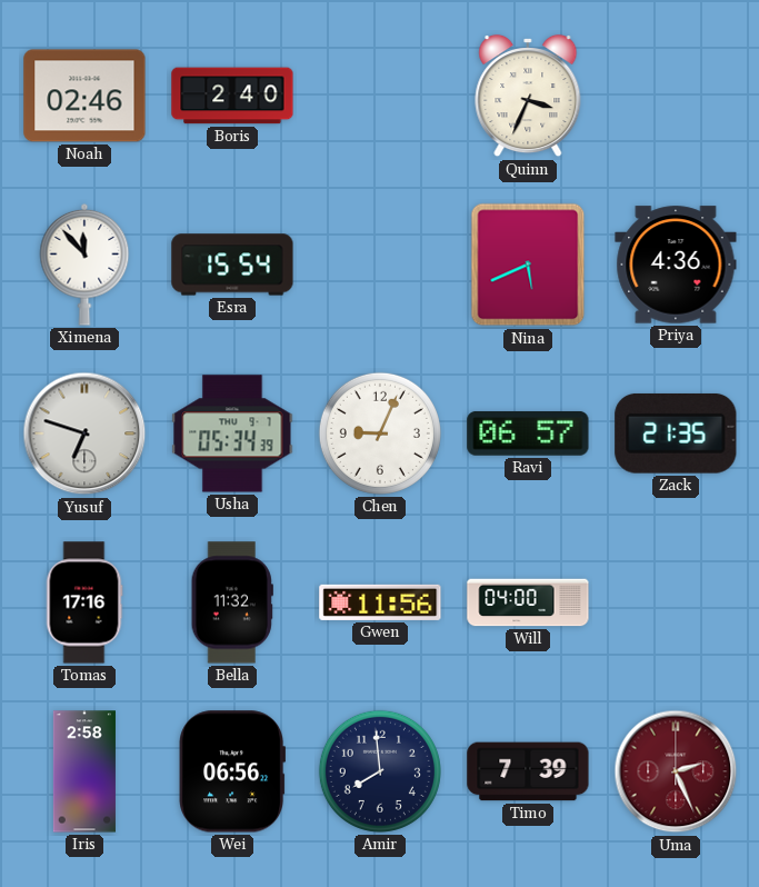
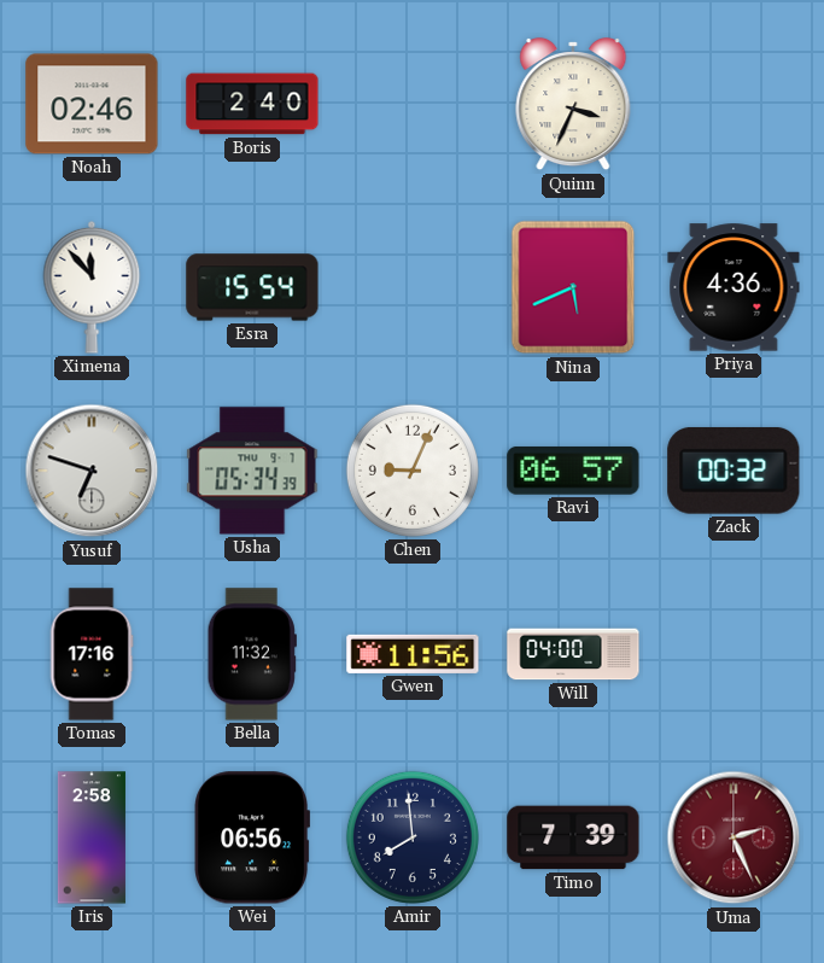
Zack: 21:35 -> 00:32 (734, 471)
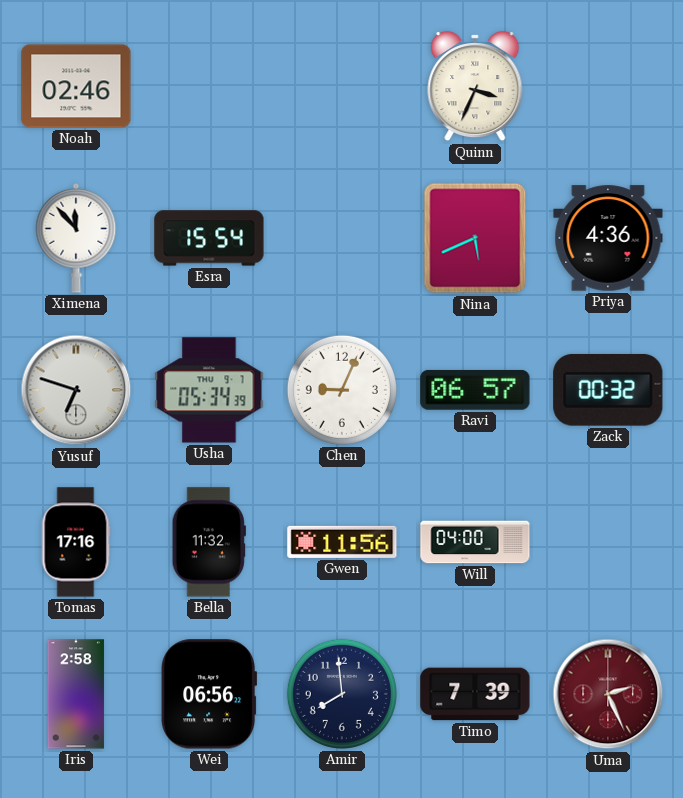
Boris: 2:40 -> none (252, 104)
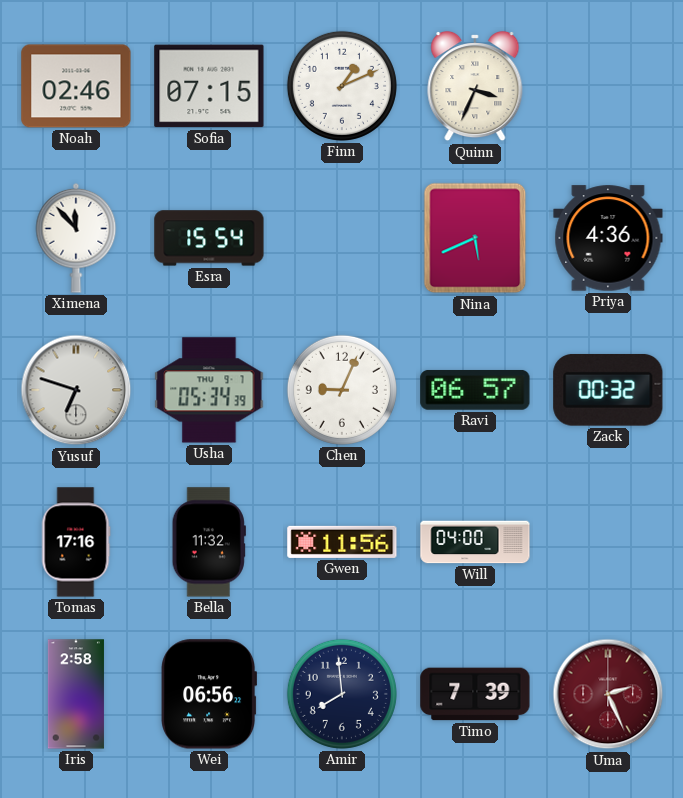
Sofia: none -> 07:15 (209, 86)
Finn: none -> 1:11 (342, 86)
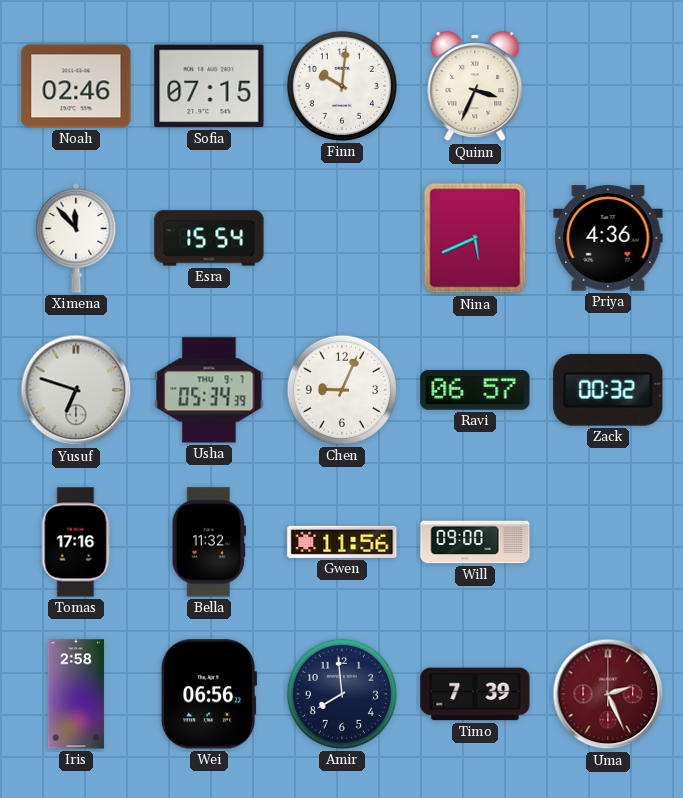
Finn: 1:11 -> 10:01 (342, 86)
Will: 04:00 -> 09:00 (475, 542)
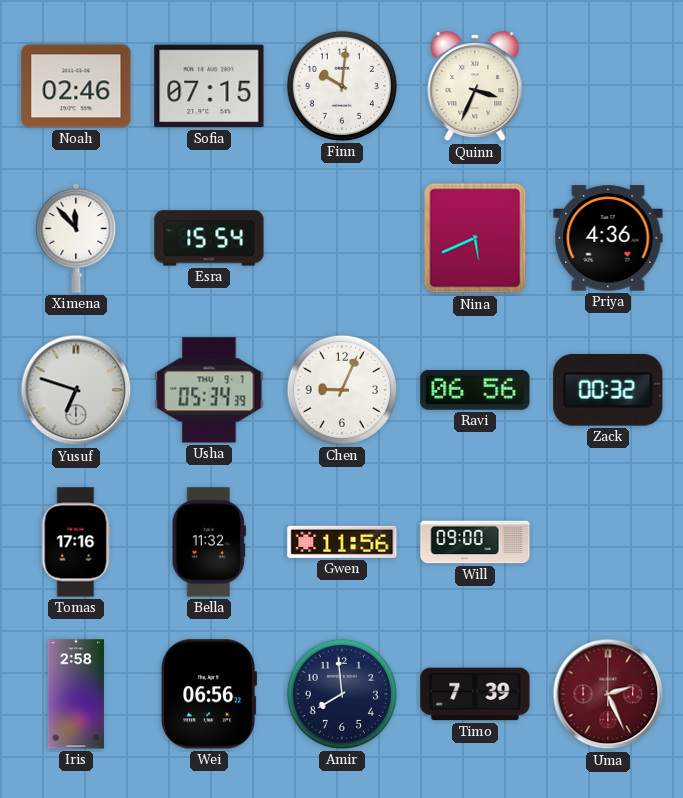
Ravi: 06:57 -> 06:56 (475, 390)
